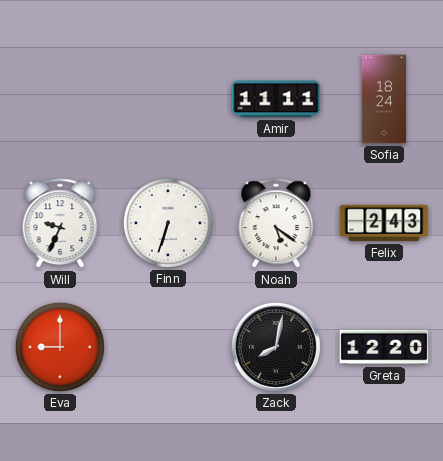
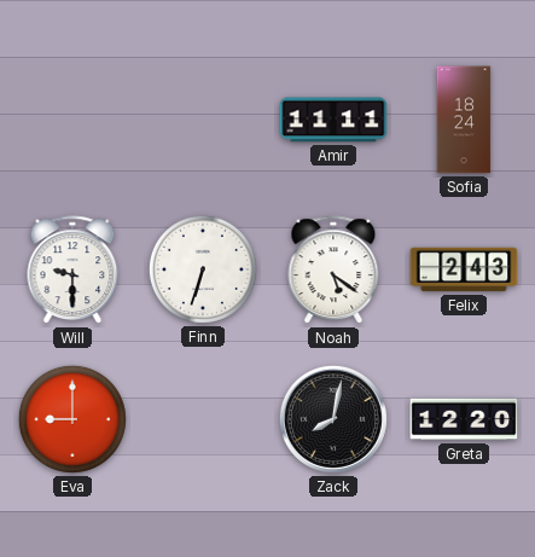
Will: 9:34 -> 9:30 (72, 271)
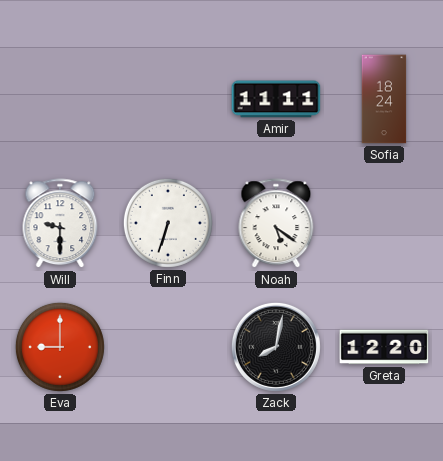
Felix: 2:43 -> none (464, 269)
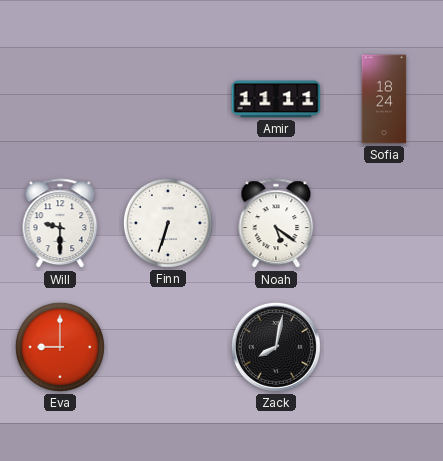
Greta: 12:20 -> none (384, 347)
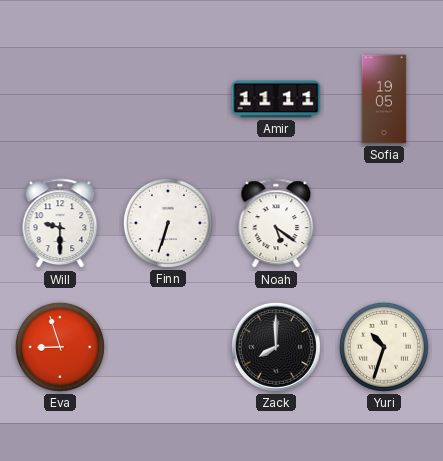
Sofia: 18:24 -> 19:05 (384, 99)
Eva: 9:00 -> 8:57 (60, 347)
Zack: 8:02 -> 8:00 (276, 347)
Yuri: none -> 10:33 (384, 347)
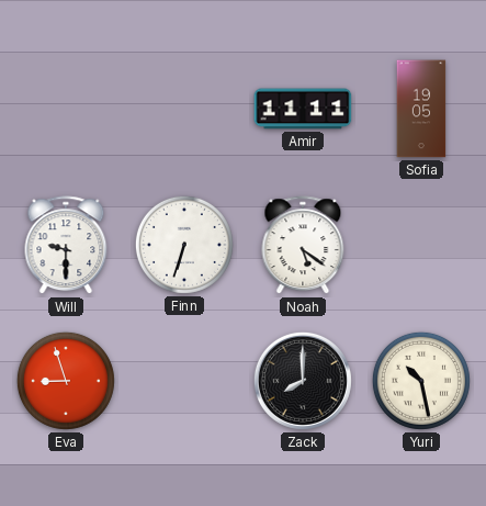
Yuri: 10:33 -> 10:28 (421, 381)
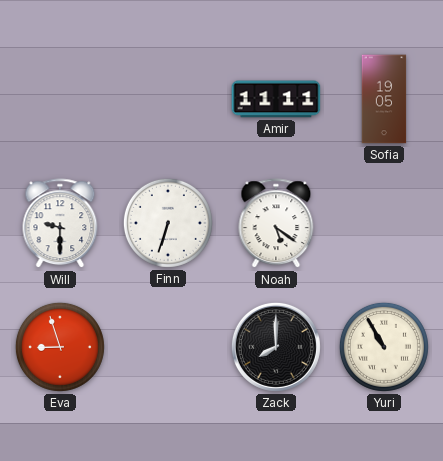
Yuri: 10:28 -> 10:55 (384, 347)
